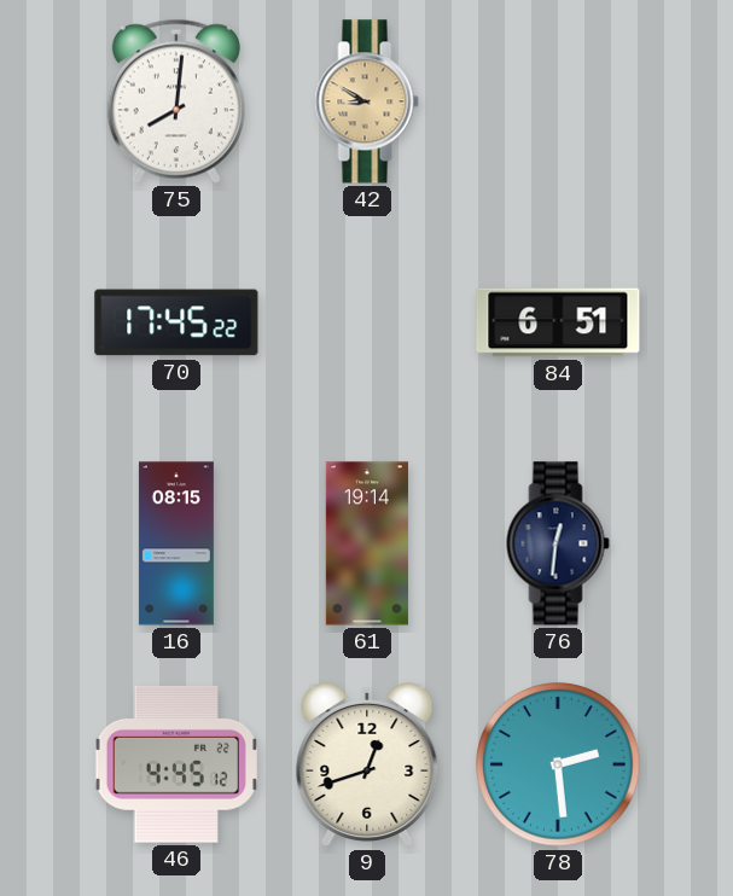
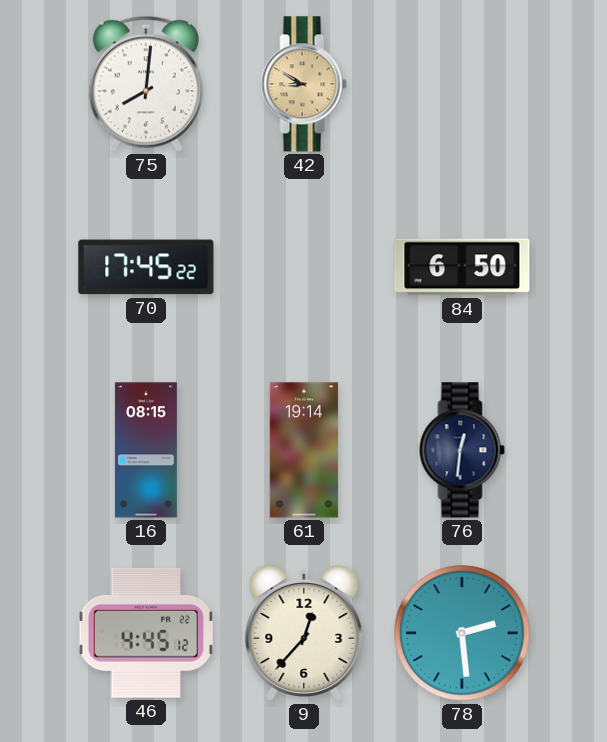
84: 6:51 -> 6:50 (462, 267)
9: 12:42 -> 12:37 (304, 633)
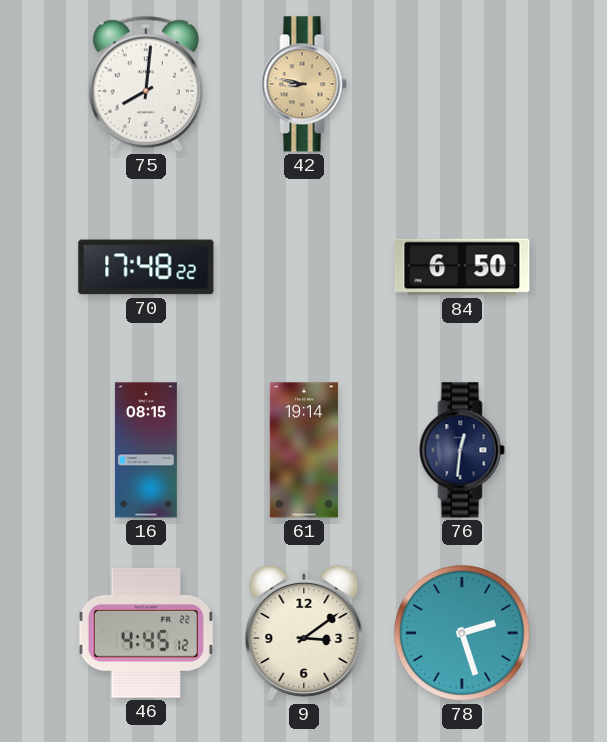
42: 8:50 -> 8:47 (304, 84)
70: 17:45 -> 17:48 (146, 267)
9: 12:37 -> 3:09 (304, 633)
78: 2:29 -> 2:27 (462, 633)
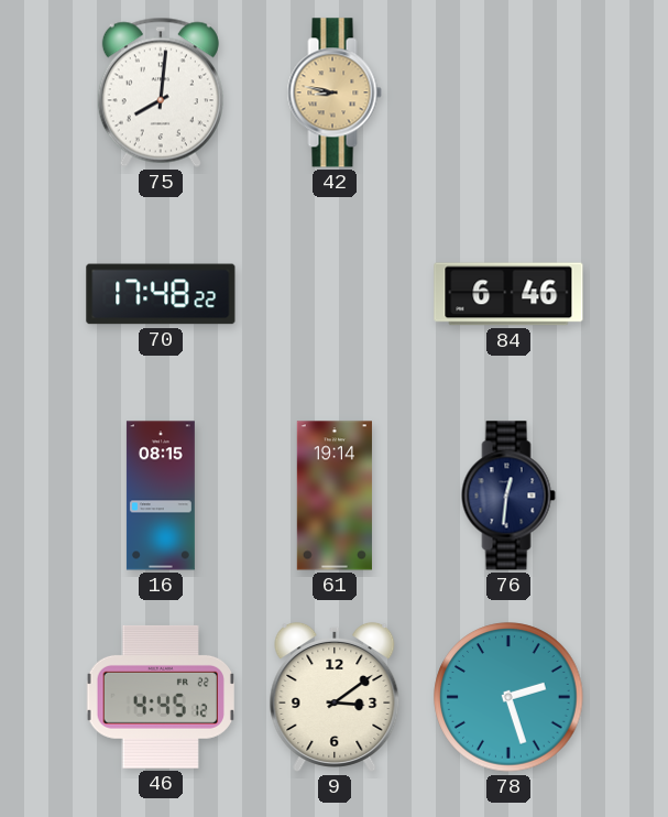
84: 6:50 -> 6:46 (508, 294)
